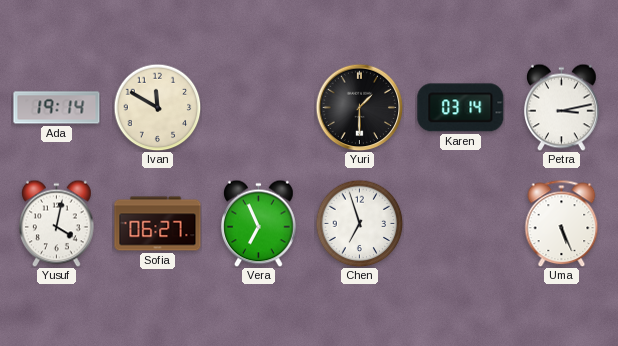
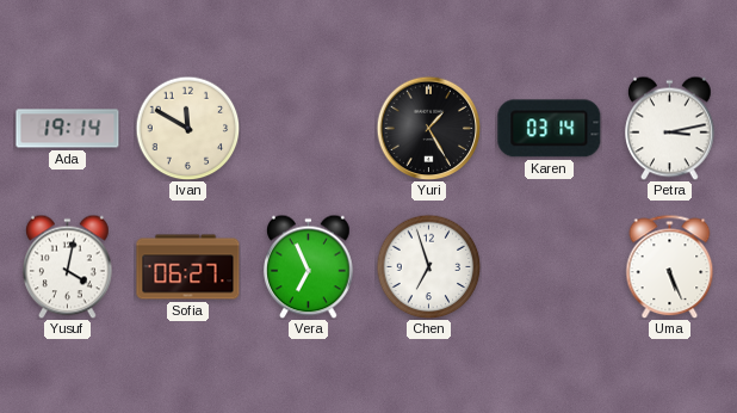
Yuri: 1:30 -> 1:25 (428, 128)
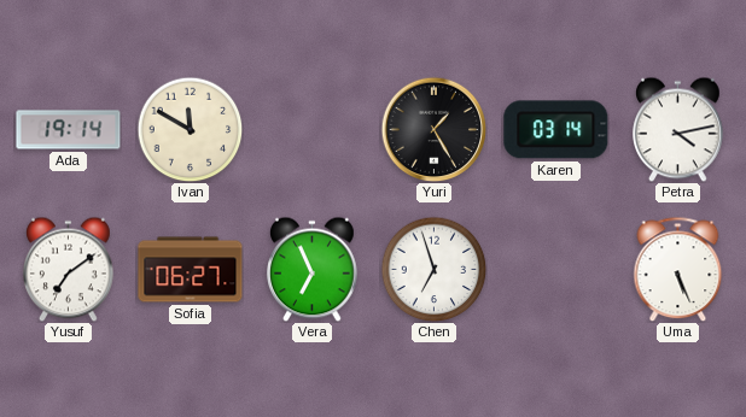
Petra: 3:13 -> 4:13 (678, 129)
Yusuf: 4:02 -> 7:09 (69, 269)
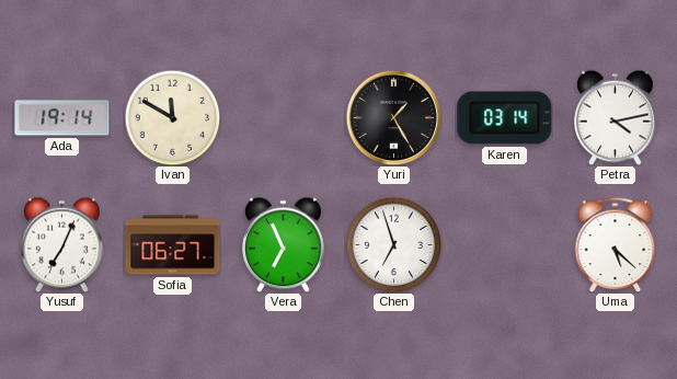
Yusuf: 7:09 -> 7:04 (62, 244)
Uma: 5:26 -> 5:22 (616, 244)
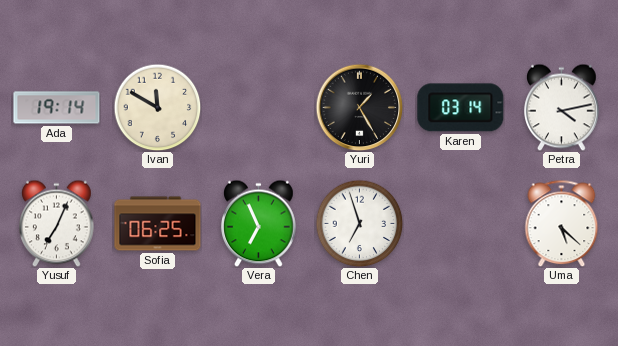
Sofia: 06:27 -> 06:25 (158, 224)
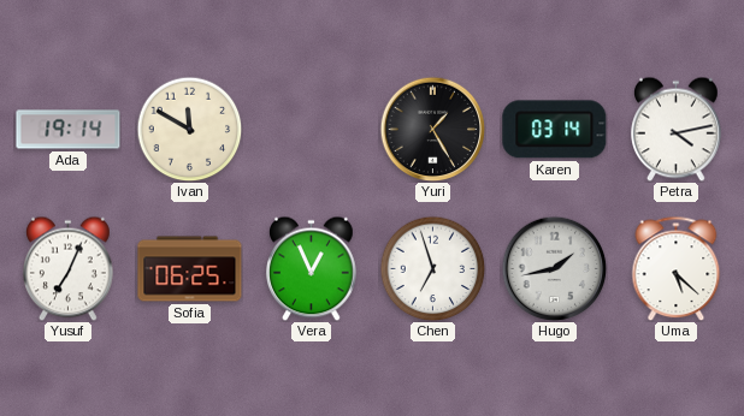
Vera: 6:56 -> 12:56 (312, 268)
Hugo: none -> 1:43 (554, 268)
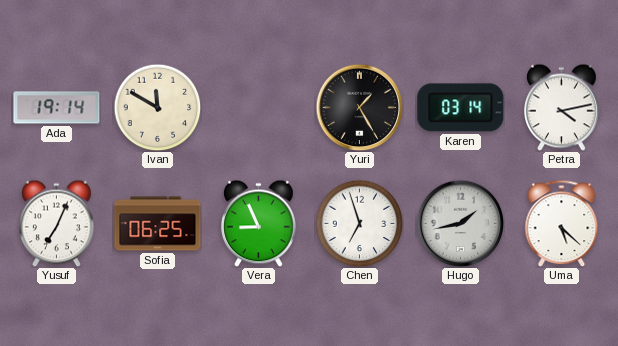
Vera: 12:56 -> 8:56 (259, 223)
